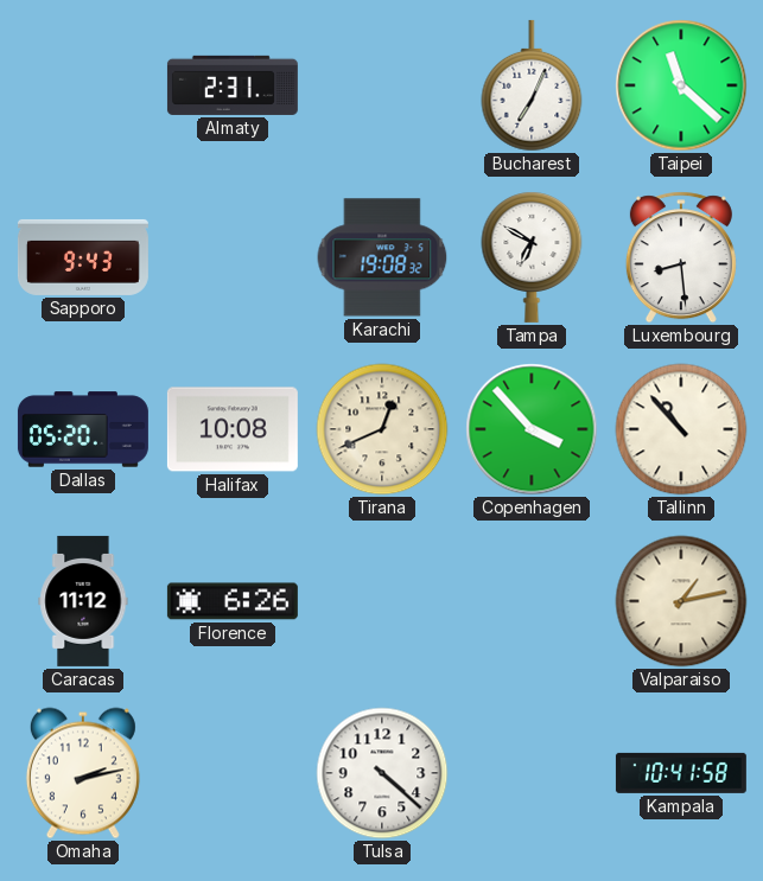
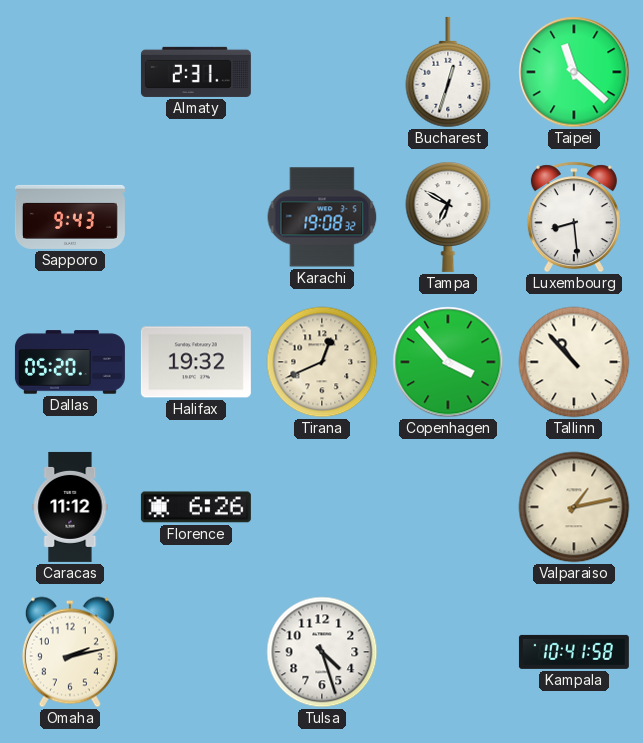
Bucharest: 7:04 -> 12:33 (448, 72)
Halifax: 10:08 -> 19:32 (196, 362)
Tulsa: 4:22 -> 4:27 (322, 652)
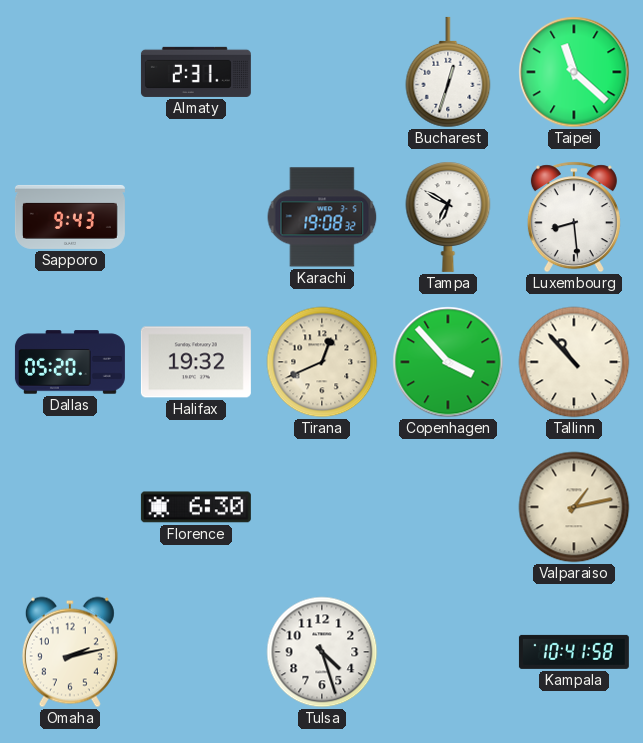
Caracas: 11:12 -> none (70, 507)
Florence: 6:26 -> 6:30 (196, 507)
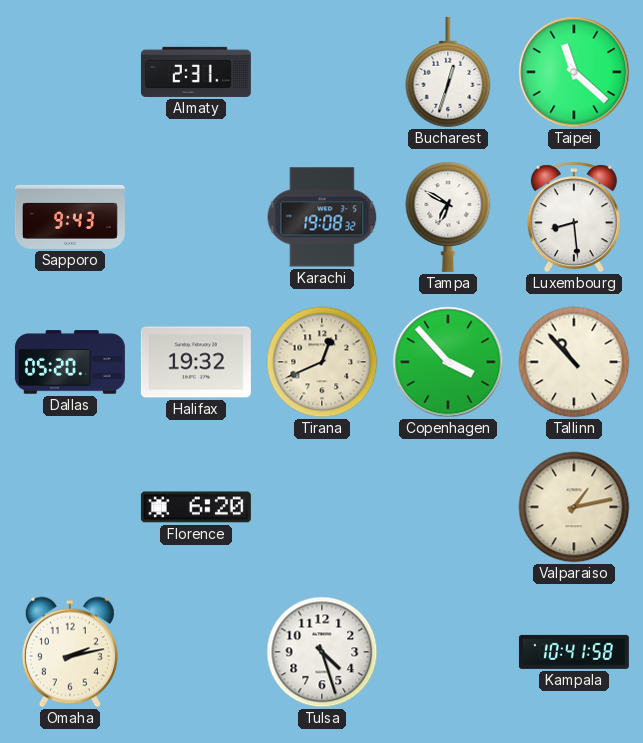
Florence: 6:30 -> 6:20 (196, 507)
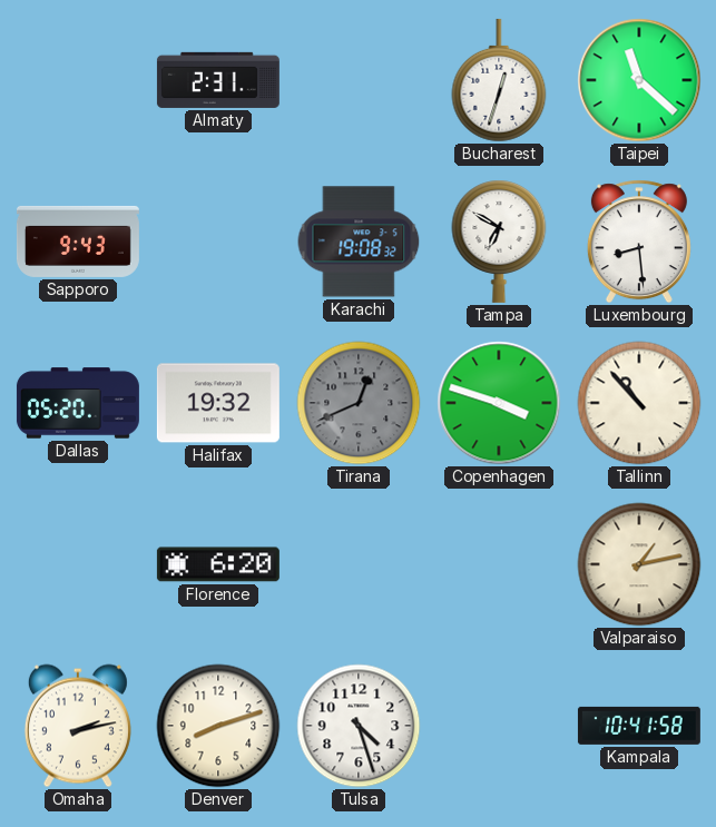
Tirana dial: cream -> grey (359, 403)
Copenhagen: 3:53 -> 3:48 (499, 403)
Denver: none -> 8:12 (218, 726)
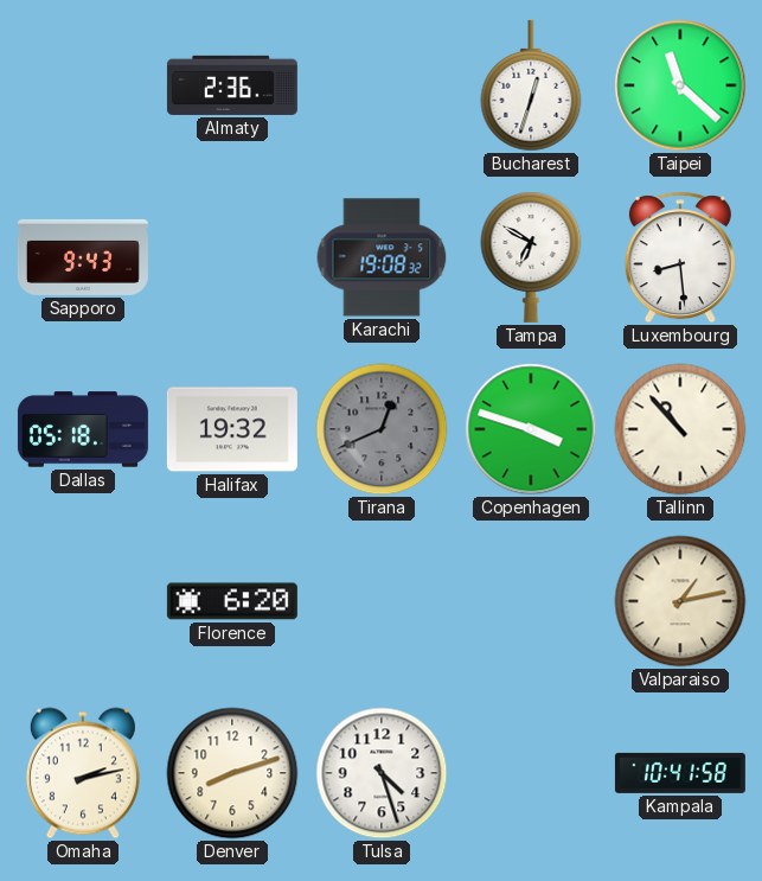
Almaty: 2:31 -> 2:36 (232, 85)
Dallas: 05:20 -> 05:18 (83, 429)
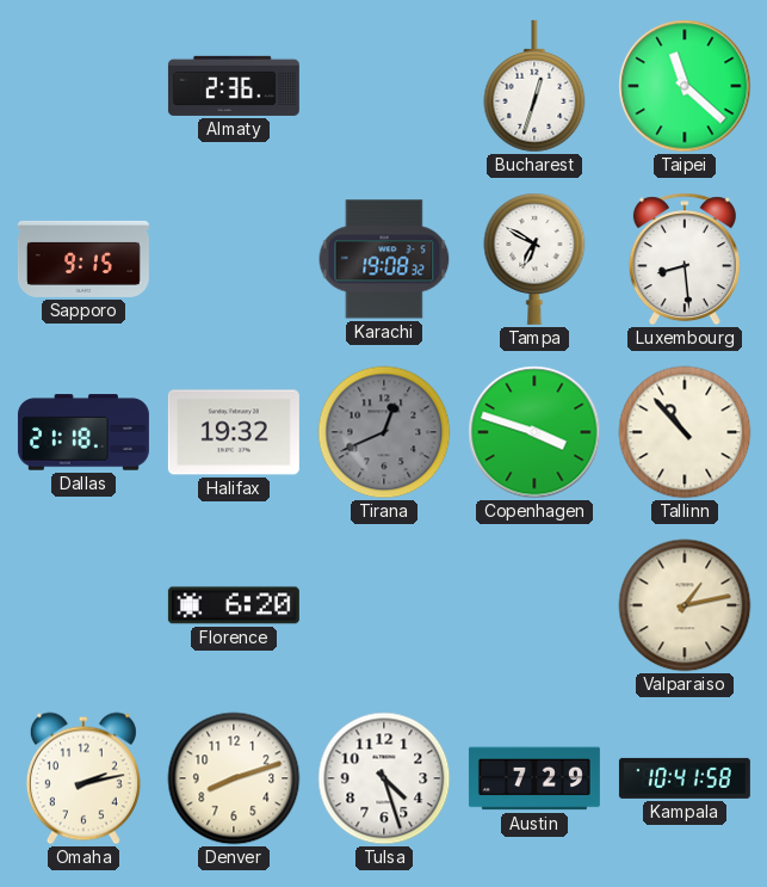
Sapporo: 9:43 -> 9:15 (83, 259)
Dallas: 05:18 -> 21:18 (83, 432)
Austin: none -> 7:29 (534, 778)
